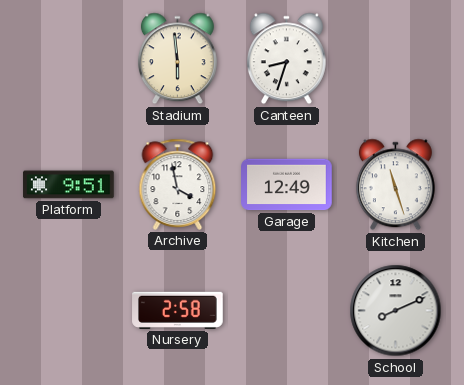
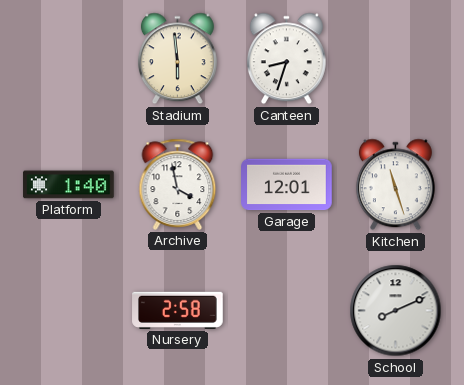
Platform: 9:51 -> 1:40 (69, 185)
Garage: 12:49 -> 12:01 (287, 185)
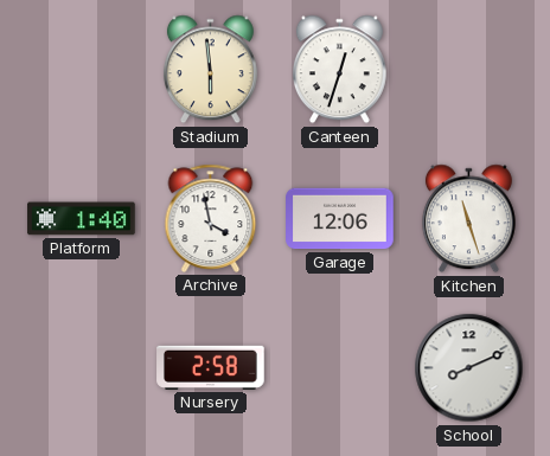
Canteen: 8:33 -> 12:33 (339, 70)
Garage: 12:01 -> 12:06 (340, 219)
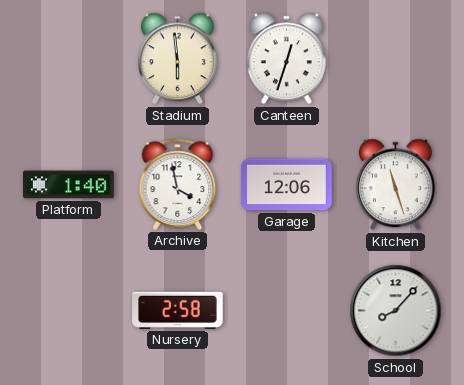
School: 8:11 -> 8:07 (396, 311)
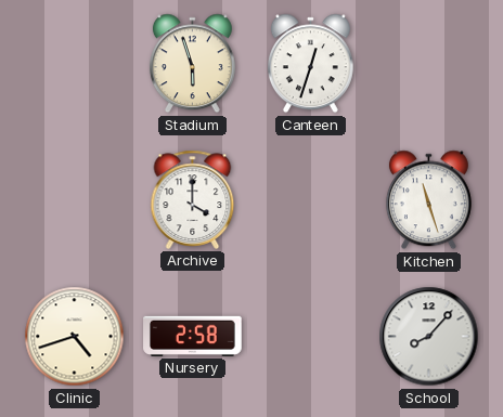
Stadium: 5:59 -> 5:57 (192, 64)
Platform: 1:40 -> none (69, 185)
Archive: 3:58 -> 4:00 (193, 199)
Garage: 12:06 -> none (287, 185)
Clinic: none -> 4:42 (75, 337)
